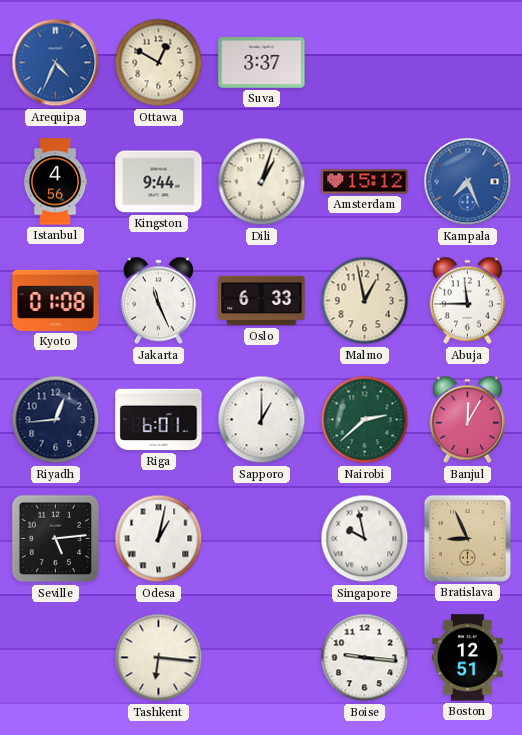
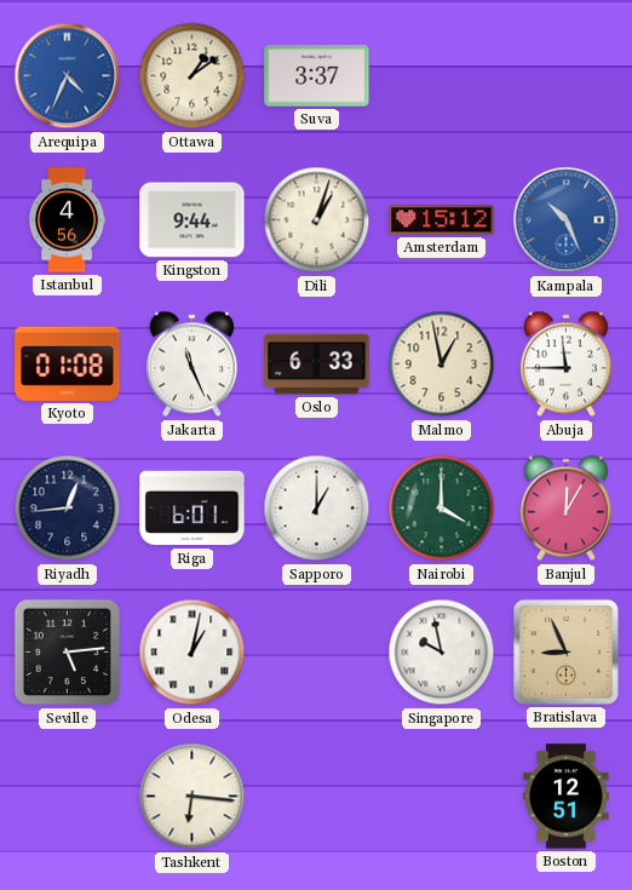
Ottawa: 12:50 -> 1:09 (193, 76)
Kampala: 7:26 -> 10:26 (567, 220)
Nairobi: 2:38 -> 4:00 (442, 509)
Boise: 9:16 -> none (365, 658)
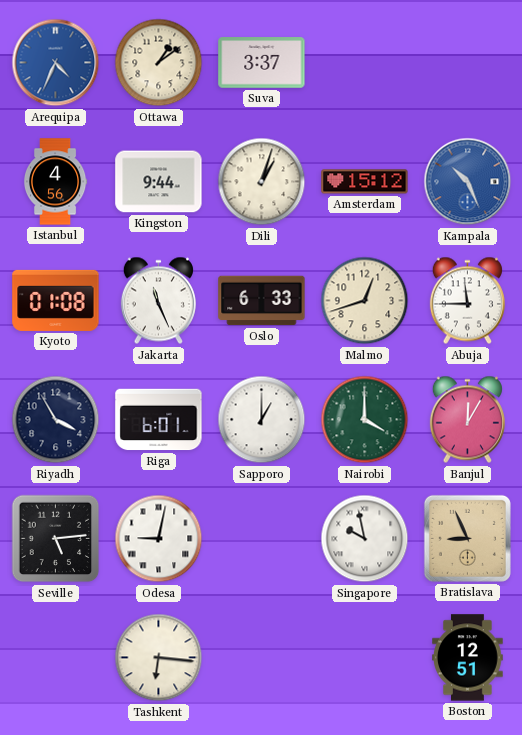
Malmo: 12:58 -> 12:42 (365, 301)
Riyadh: 12:44 -> 3:55 (56, 420)
Odesa: 1:02 -> 9:02 (159, 539)
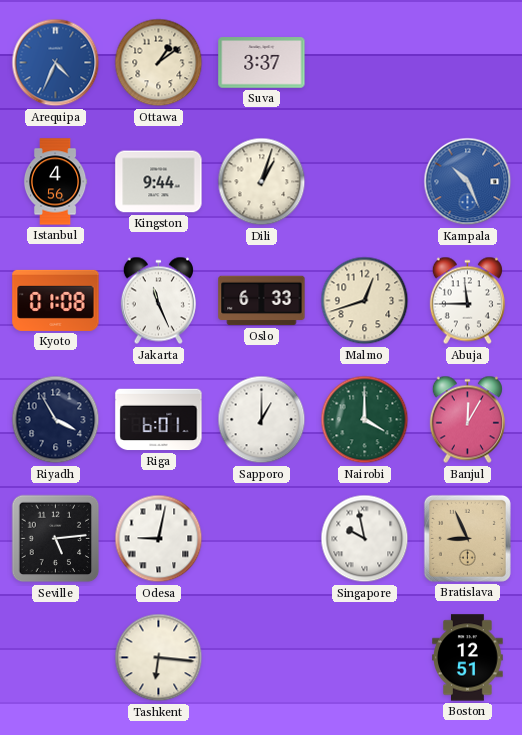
Amsterdam: 15:12 -> none (365, 182)
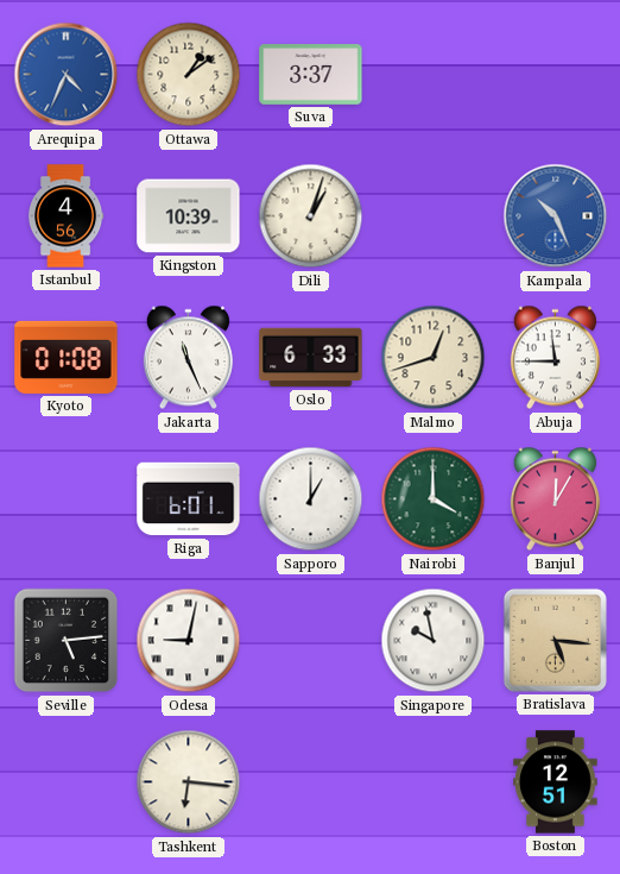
Kingston: 9:44 -> 10:39 (189, 216)
Riyadh: 3:55 -> none (56, 420)
Bratislava: 8:56 -> 5:16 (555, 640)
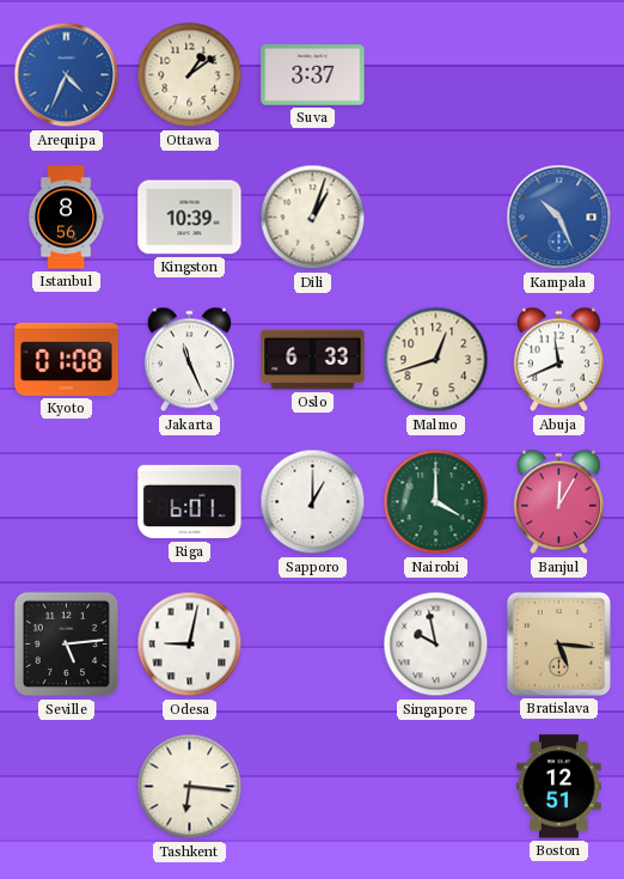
Istanbul: 4:56 -> 8:56 (66, 218)
Abuja: 11:45 -> 11:41 (558, 360)
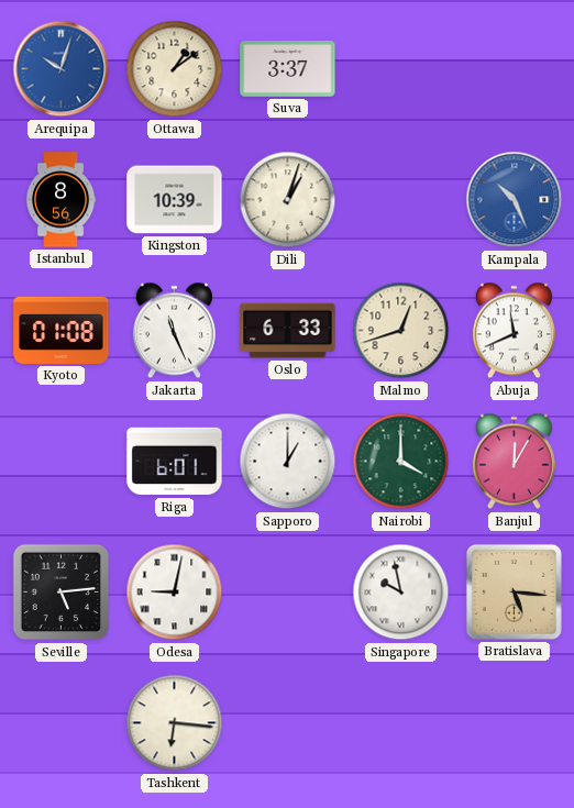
Arequipa: 4:34 -> 10:03 (62, 69)
Boston: 12:51 -> none (559, 787)
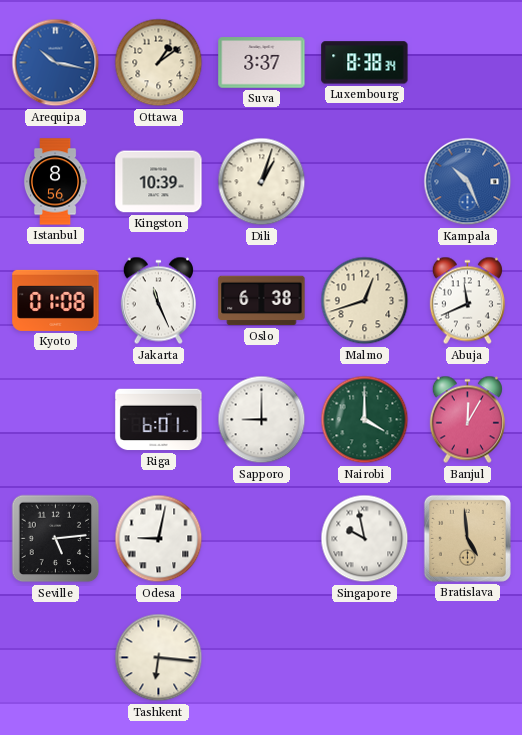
Arequipa: 10:03 -> 10:17 (56, 63)
Luxembourg: none -> 8:38 (365, 63)
Oslo: 6:33 -> 6:38 (262, 301)
Sapporo: 1:00 -> 9:00 (262, 420)
Bratislava: 5:16 -> 4:59 (467, 538)
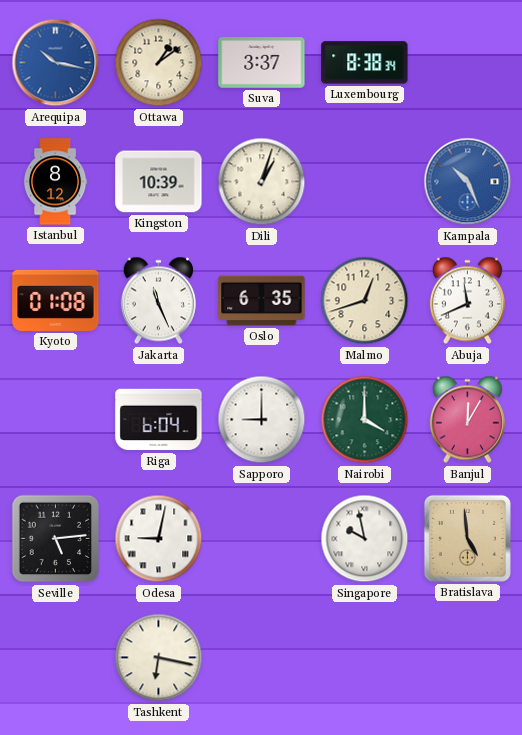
Istanbul: 8:56 -> 8:12 (55, 182)
Oslo: 6:38 -> 6:35 (262, 301)
Riga: 6:01 -> 6:04 (159, 420)
Tashkent: 6:16 -> 6:17 (159, 658)
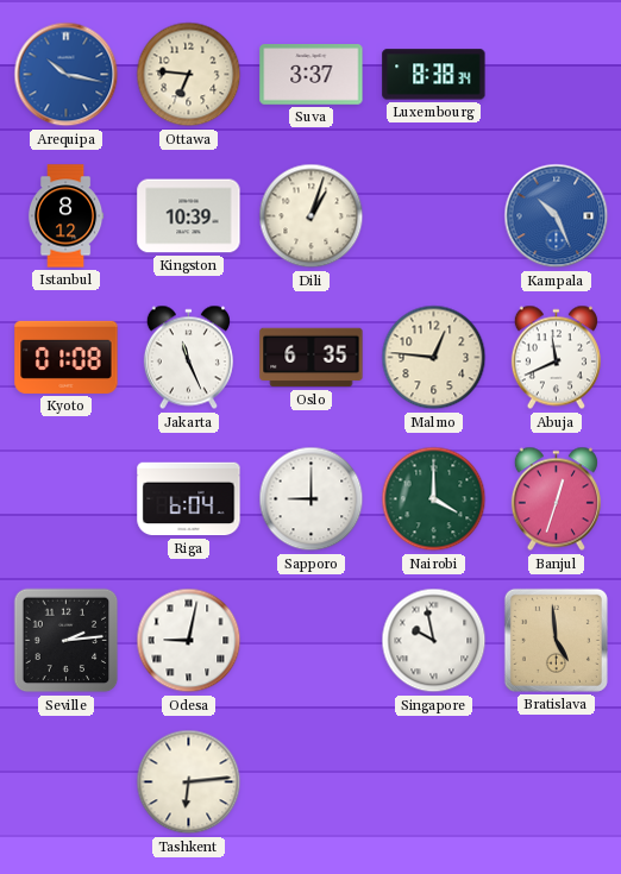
Ottawa: 1:09 -> 6:46 (189, 75)
Malmo: 12:42 -> 12:46 (434, 358)
Banjul: 12:05 -> 12:33 (556, 499)
Seville: 5:14 -> 2:14 (67, 641)
Tashkent: 6:17 -> 6:14 (189, 782)
